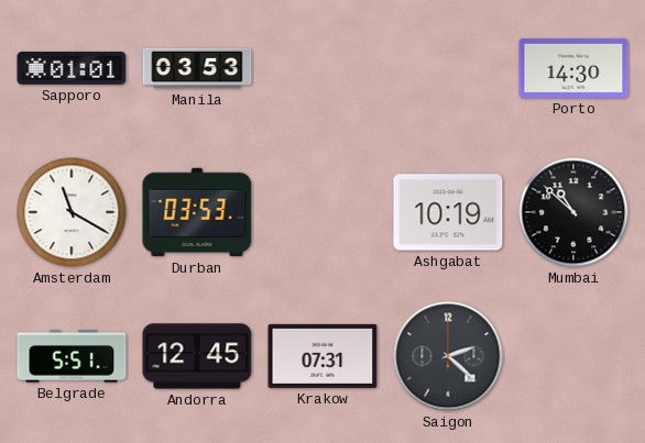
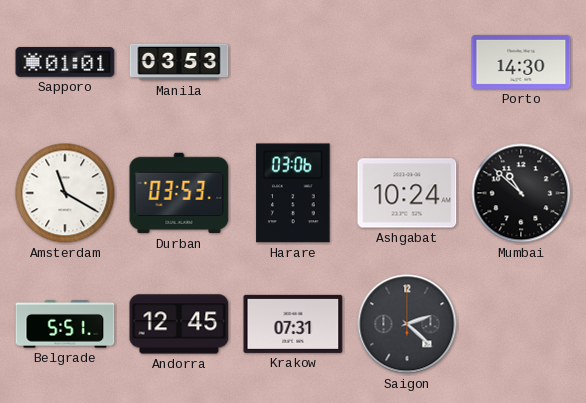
Harare: none -> 03:06 (293, 193)
Ashgabat: 10:19 -> 10:24 (407, 193)
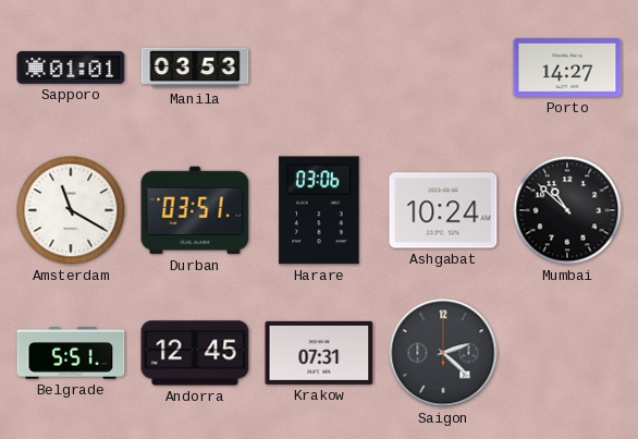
Porto: 14:30 -> 14:27 (567, 68)
Durban: 03:53 -> 03:51 (195, 210)
